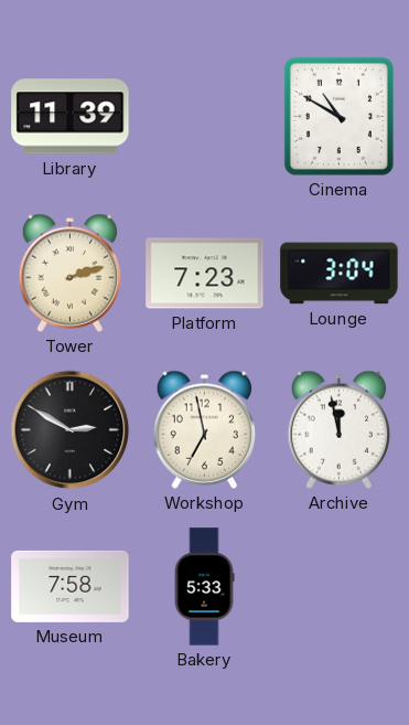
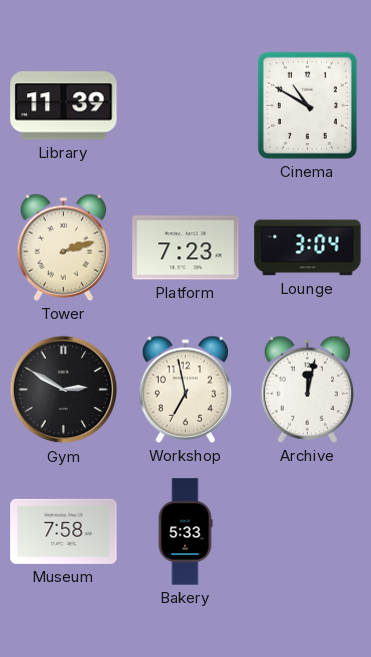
Archive: 11:58 -> 12:02 (307, 389)
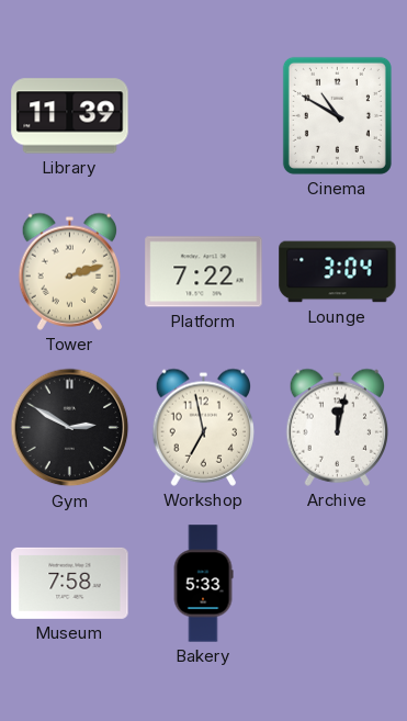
Platform: 7:23 -> 7:22 (204, 272)
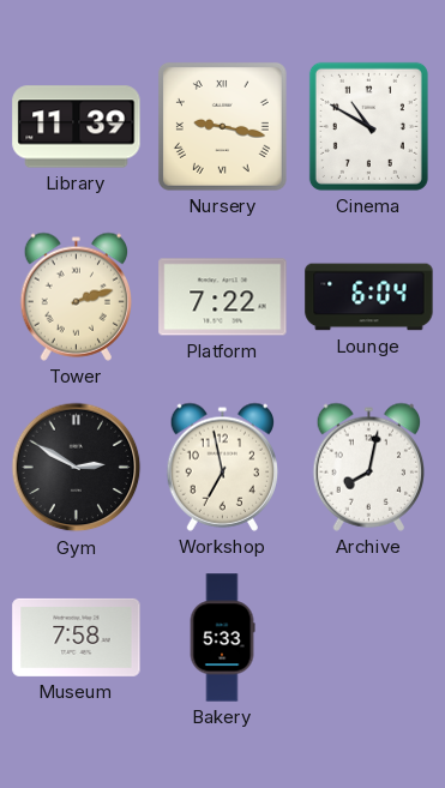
Nursery: none -> 9:17 (222, 126)
Lounge: 3:04 -> 6:04 (369, 297)
Archive: 12:02 -> 8:02 (368, 467)
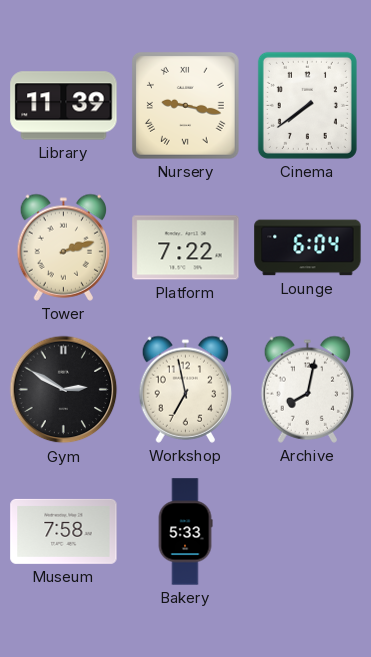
Cinema: 10:50 -> 7:39 (307, 105)
